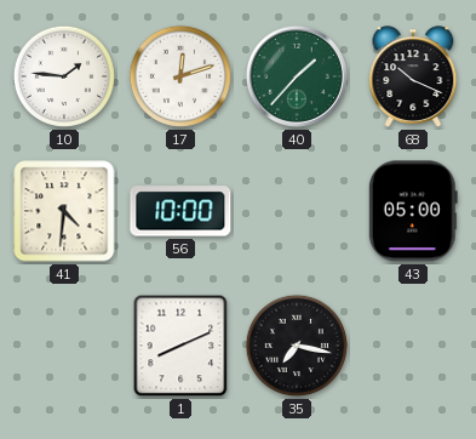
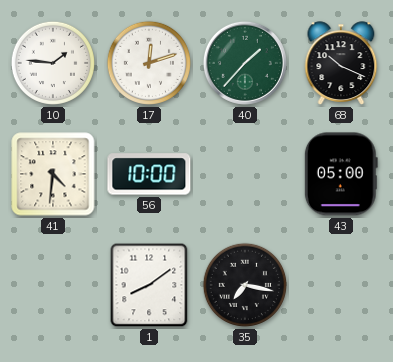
1: 8:11 -> 8:09 (149, 285)
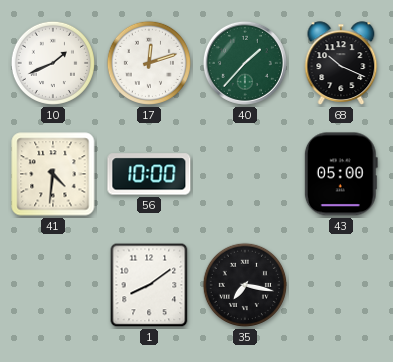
10: 1:46 -> 1:41 (53, 63)
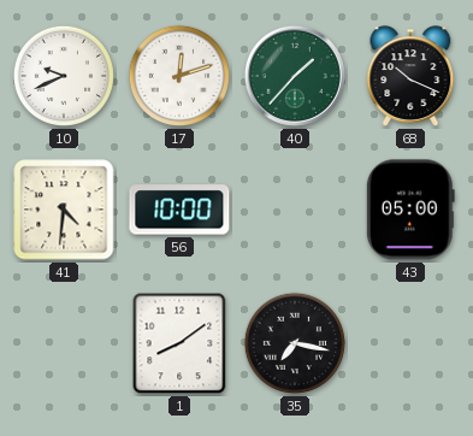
10: 1:41 -> 9:41 (64, 76)
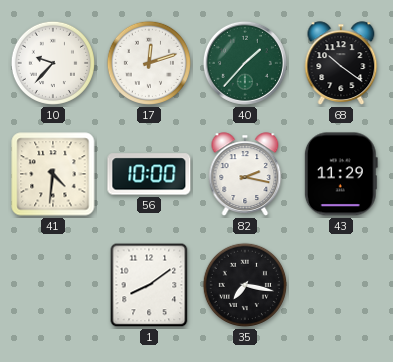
10: 9:41 -> 9:37 (53, 63)
68: 10:19 -> 10:21 (341, 63)
82: none -> 2:17 (245, 174)
43: 05:00 -> 11:29 (341, 174)
